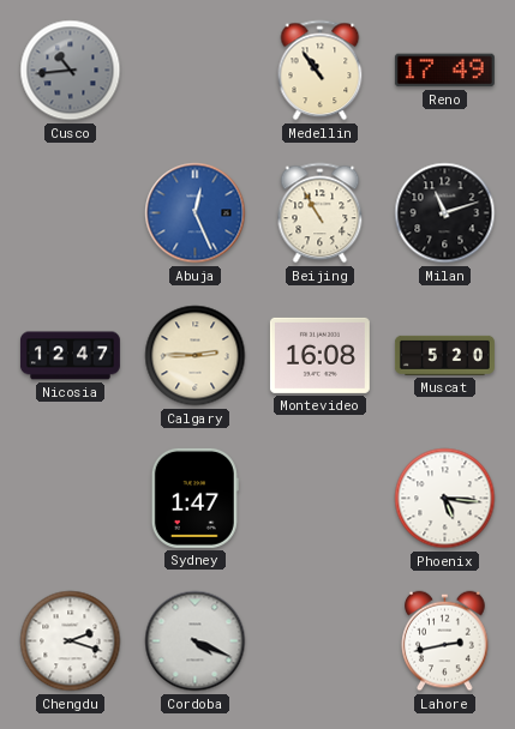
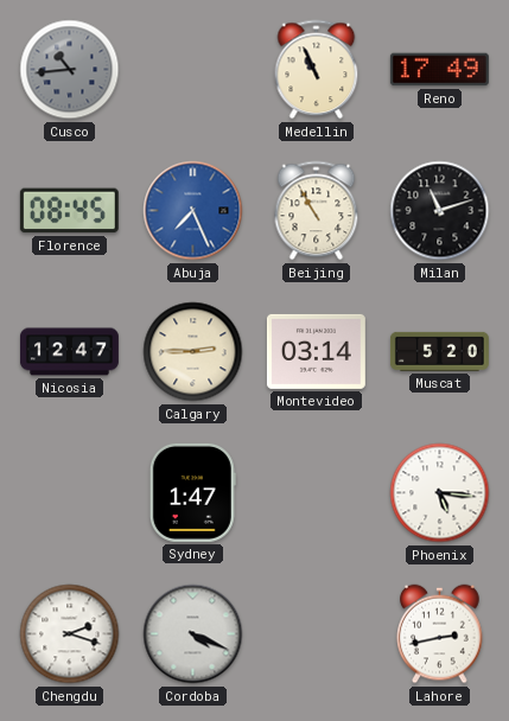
Medellin: 10:54 -> 10:56 (317, 70)
Florence: none -> 08:45 (69, 211)
Abuja: 12:26 -> 7:26 (193, 211)
Montevideo: 16:08 -> 03:14 (316, 351)
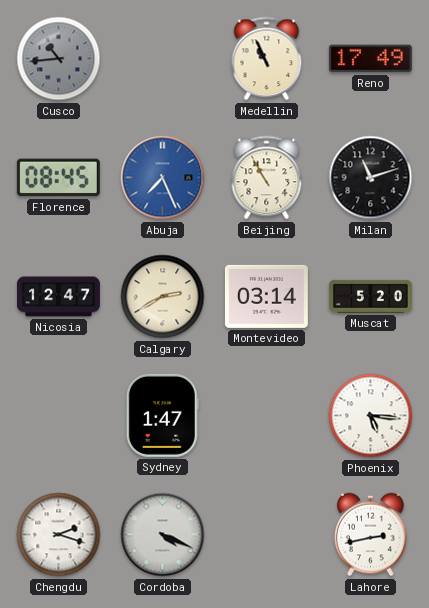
Calgary: 2:45 -> 2:40 (163, 297)
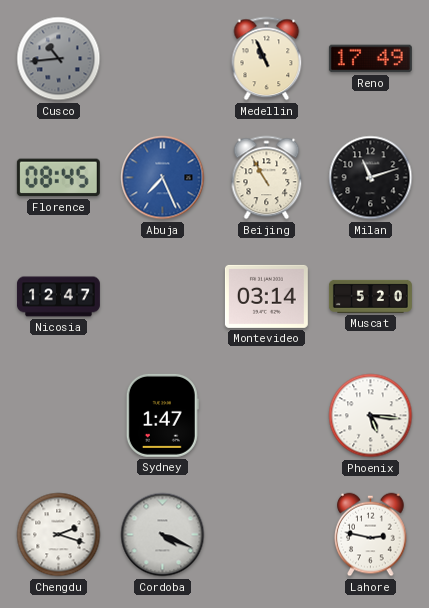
Calgary: 2:40 -> none (163, 297)
Lahore: 2:43 -> 2:47 (371, 535)
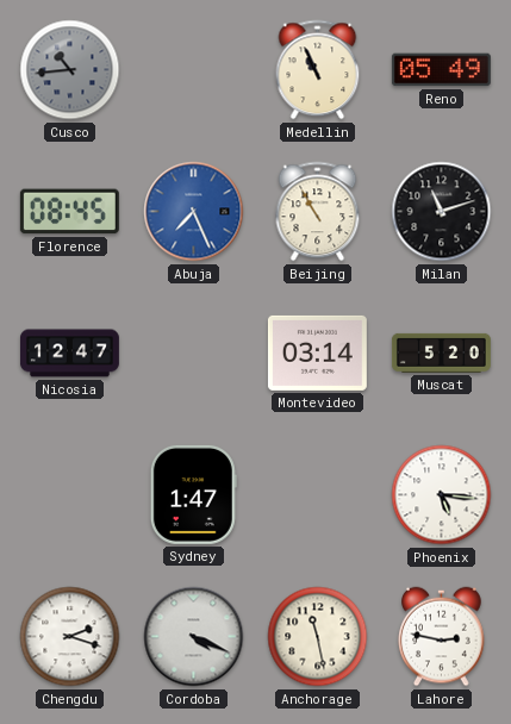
Reno: 17:49 -> 05:49 (441, 70)
Anchorage: none -> 11:28 (318, 637)
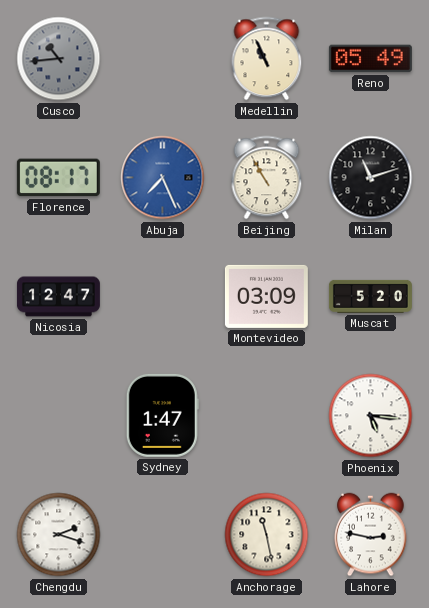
Florence: 08:45 -> 08:17 (58, 178)
Montevideo: 03:14 -> 03:09 (266, 296)
Cordoba: 4:19 -> none (194, 637)
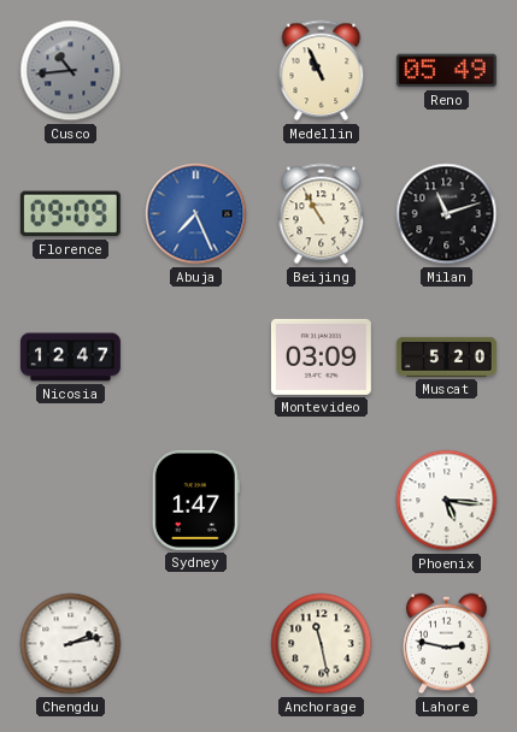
Florence: 08:17 -> 09:09 (70, 214)
Chengdu: 2:18 -> 2:13 (71, 644)
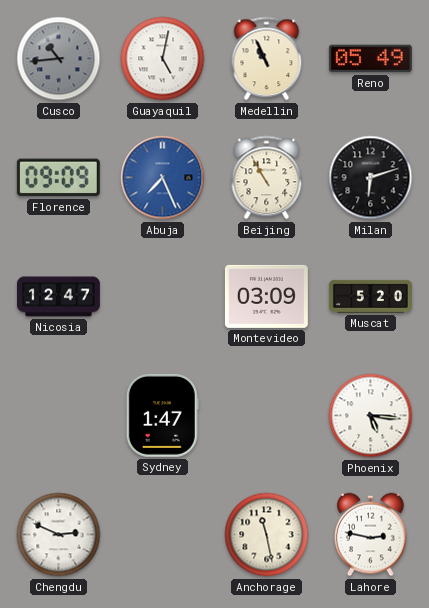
Guayaquil: none -> 5:02 (163, 59)
Milan: 11:12 -> 6:12 (371, 178)
Chengdu: 2:13 -> 2:49 (59, 535)
